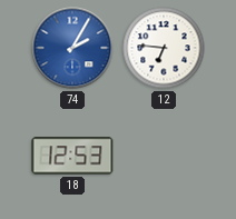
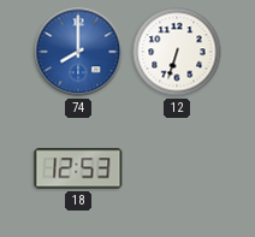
74: 2:05 -> 8:00 (78, 52)
12: 6:46 -> 6:33 (177, 52)
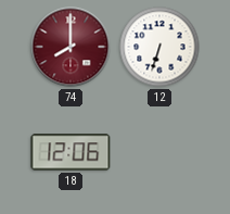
74 dial: blue -> burgundy (71, 47)
18: 12:53 -> 12:06 (71, 152)
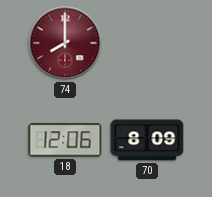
12: 6:33 -> none (159, 47)
70: none -> 8:09 (147, 140)
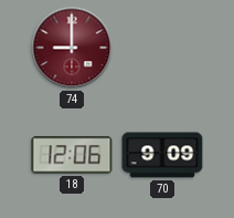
74: 8:00 -> 9:00 (72, 48)
70: 8:09 -> 9:09 (162, 155)
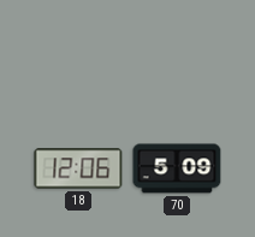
74: 9:00 -> none (72, 48)
70: 9:09 -> 5:09 (177, 168)
